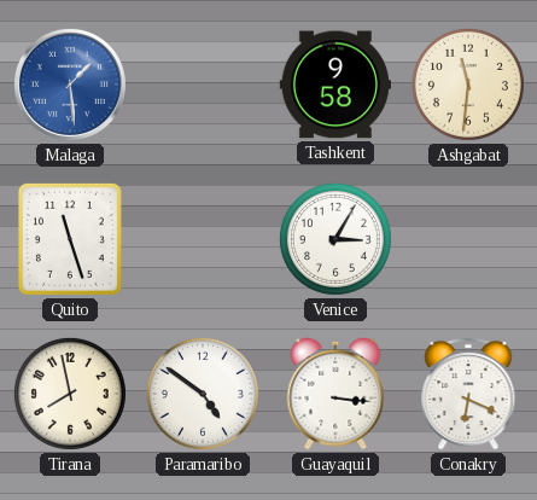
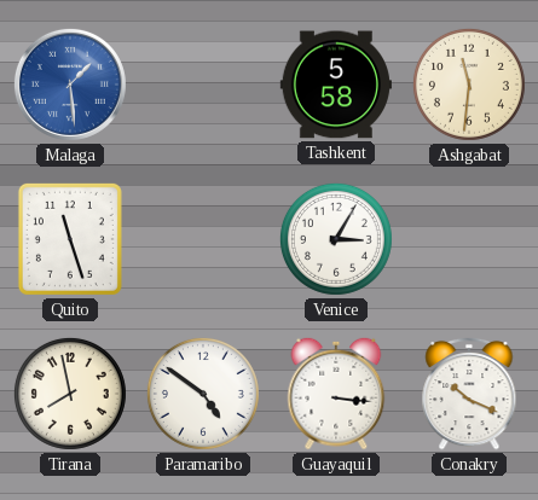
Tashkent: 9:58 -> 5:58 (336, 85)
Conakry: 6:19 -> 10:19 (469, 394)
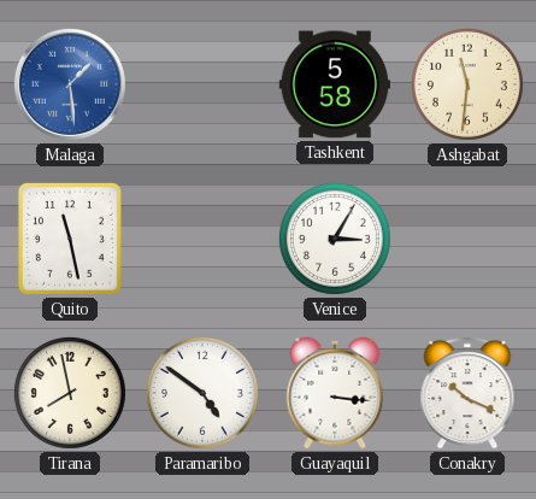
Quito: 11:27 -> 11:28 (70, 239)
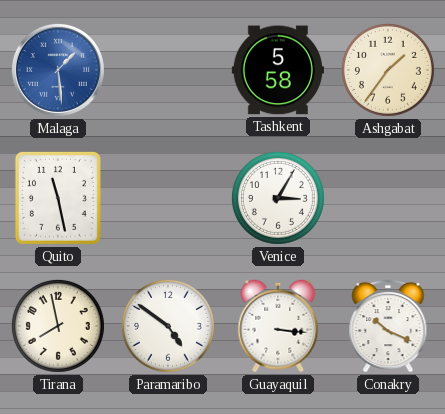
Ashgabat: 11:31 -> 1:36 (388, 70)
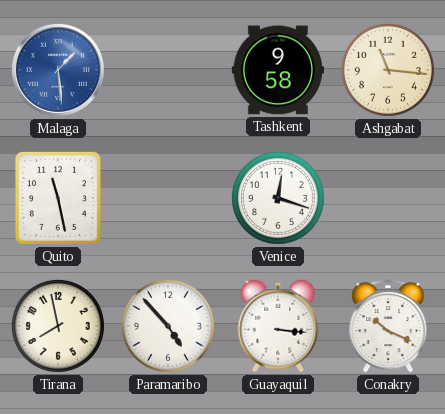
Tashkent: 5:58 -> 9:58 (278, 70)
Ashgabat: 1:36 -> 11:16 (388, 70)
Venice: 3:05 -> 12:18 (278, 198)
Paramaribo: 4:51 -> 4:53 (168, 326)
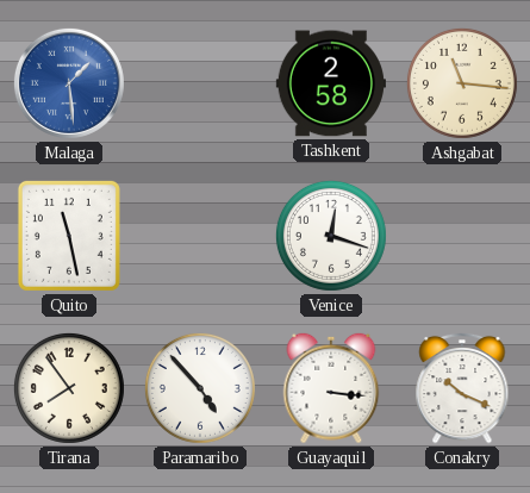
Tashkent: 9:58 -> 2:58 (331, 83)
Tirana: 7:58 -> 7:54 (69, 388)
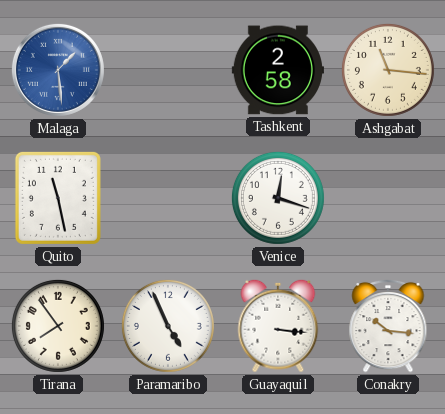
Paramaribo: 4:53 -> 4:56 (168, 326)
Conakry: 10:19 -> 10:16 (388, 326)
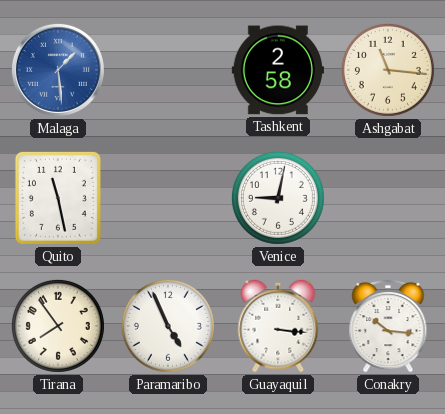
Venice: 12:18 -> 9:02 (278, 198)
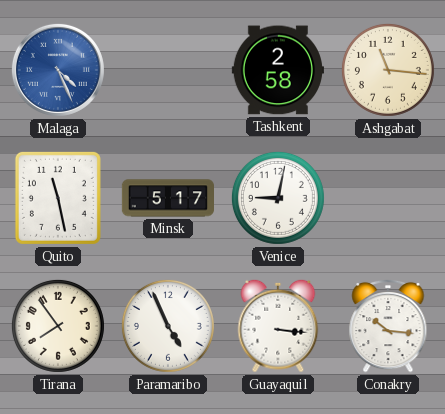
Malaga: 1:29 -> 4:26 (58, 70)
Minsk: none -> 5:17 (167, 198)
